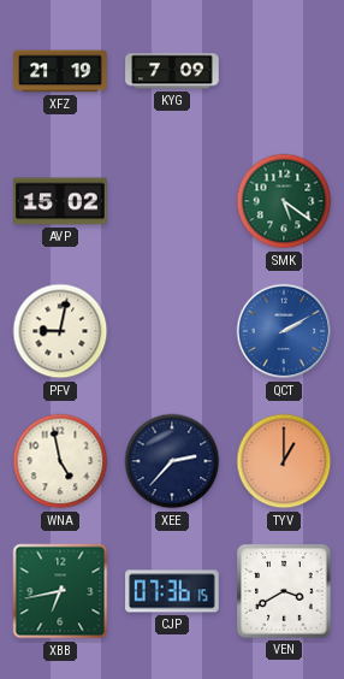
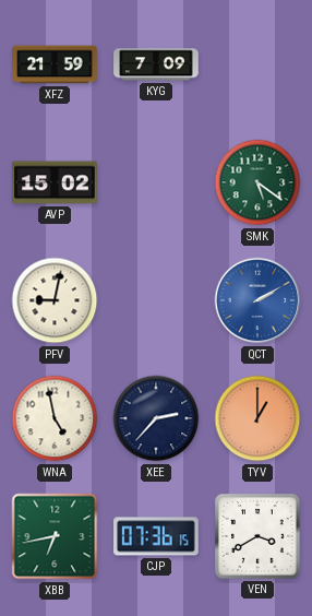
XFZ: 21:19 -> 21:59 (55, 64)
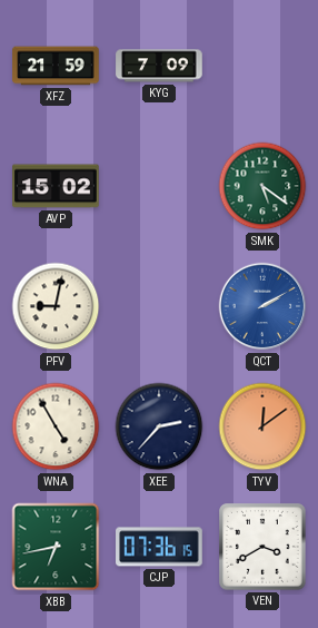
WNA: 4:58 -> 4:55 (56, 426)
TYV: 1:00 -> 12:09 (262, 426)
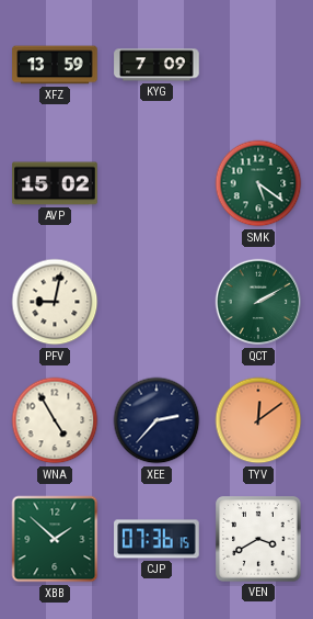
XFZ: 21:59 -> 13:59 (55, 65)
QCT dial: blue -> green (258, 302)
XBB: 6:43 -> 1:52 (55, 539)
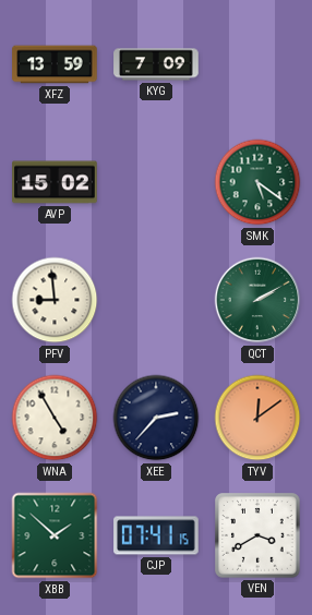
PFV: 9:02 -> 8:59 (55, 300)
CJP: 07:36 -> 07:41 (156, 535)
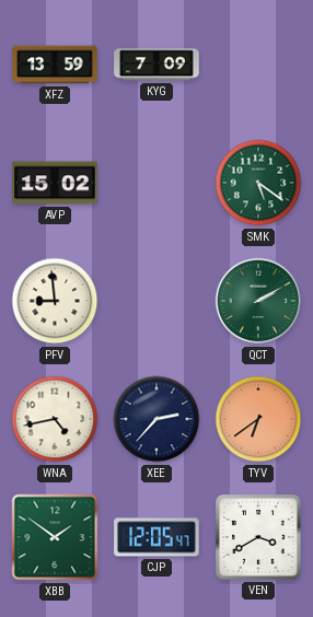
WNA: 4:55 -> 4:43 (55, 419)
TYV: 12:09 -> 6:39 (258, 419)
XBB: 1:52 -> 1:51 (55, 537)
CJP: 07:41 -> 12:05 (156, 537)
